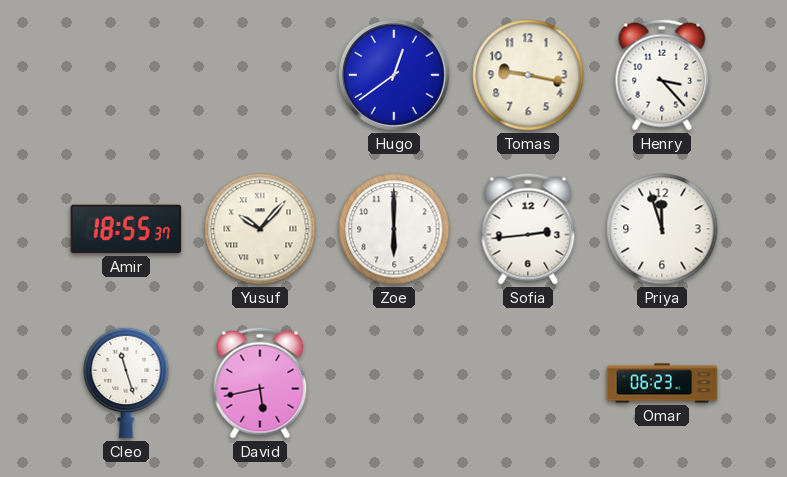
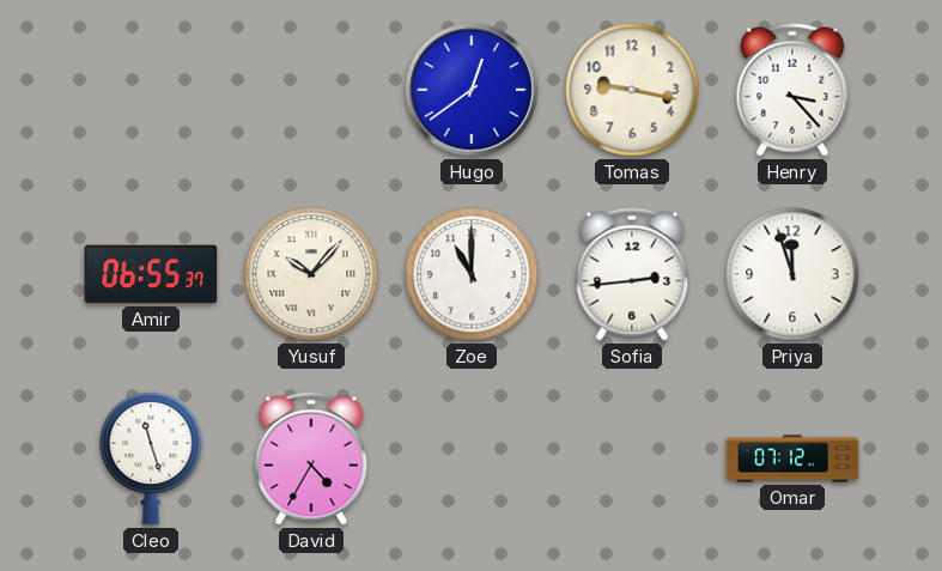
Amir: 18:55 -> 06:55 (151, 274)
Zoe: 6:00 -> 11:00 (472, 274)
David: 5:43 -> 4:35 (311, 458)
Omar: 06:23 -> 07:12 (792, 458)
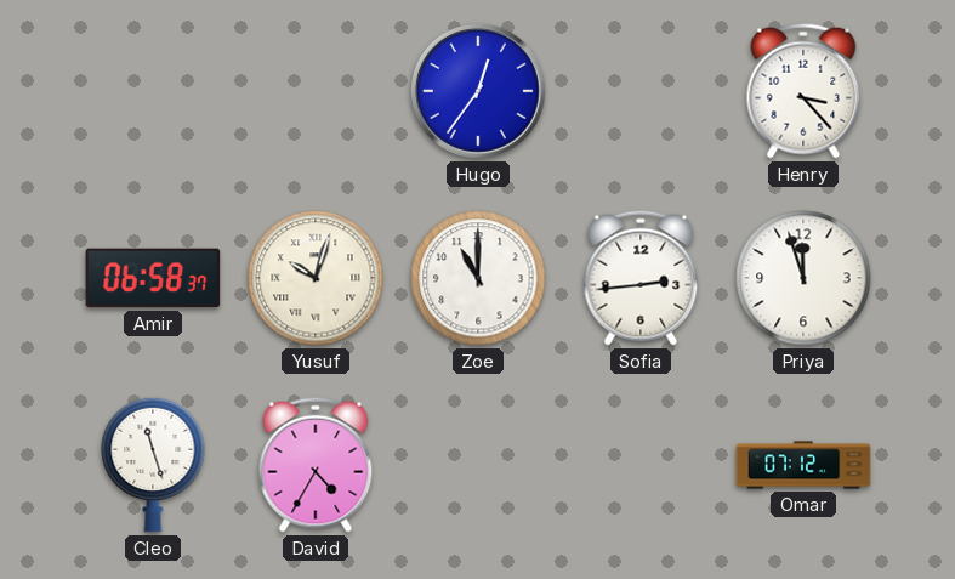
Hugo: 12:39 -> 12:36 (478, 91)
Tomas: 9:17 -> none (632, 90)
Amir: 06:55 -> 06:58 (153, 278)
Yusuf: 10:07 -> 10:03 (316, 278)
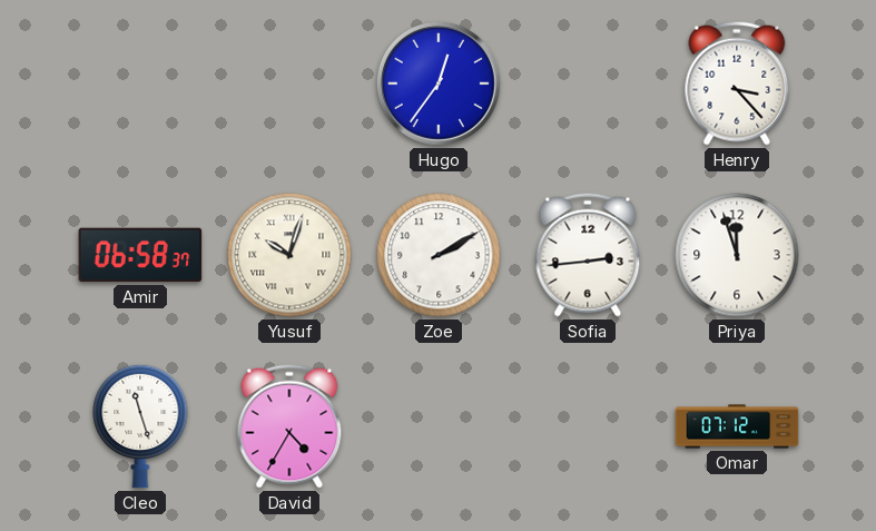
Zoe: 11:00 -> 2:10 (439, 255)
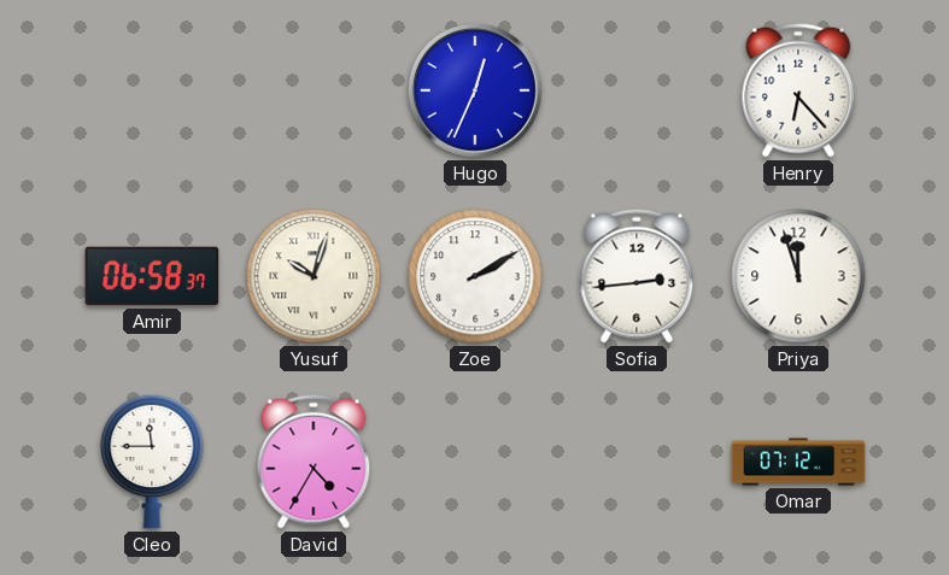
Hugo: 12:36 -> 12:34 (475, 90)
Henry: 3:23 -> 6:23 (798, 90)
Cleo: 11:27 -> 11:45 (152, 462)
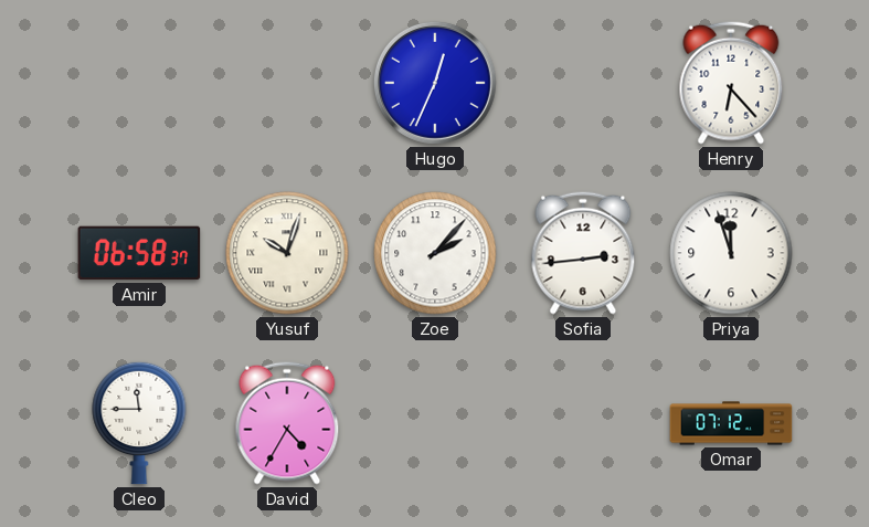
Zoe: 2:10 -> 2:07 (435, 253)
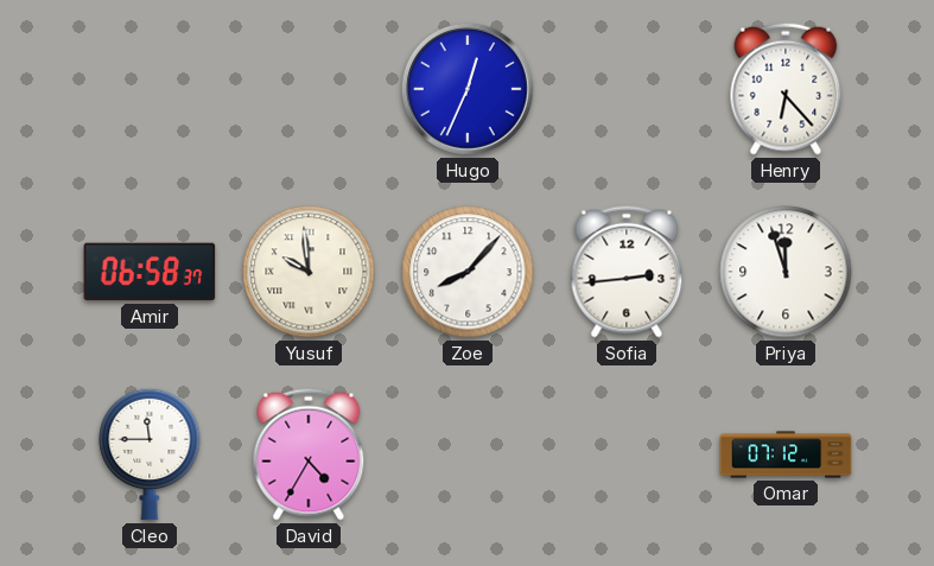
Yusuf: 10:03 -> 9:59 (309, 272)
Zoe: 2:07 -> 8:07 (468, 272)
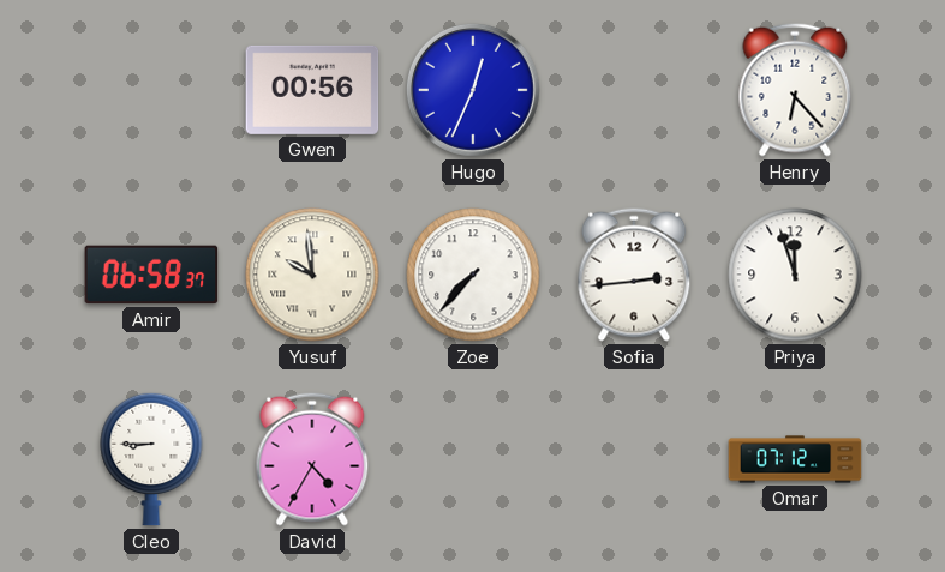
Gwen: none -> 00:56 (312, 90)
Zoe: 8:07 -> 7:37 (473, 275)
Cleo: 11:45 -> 8:45 (151, 459)
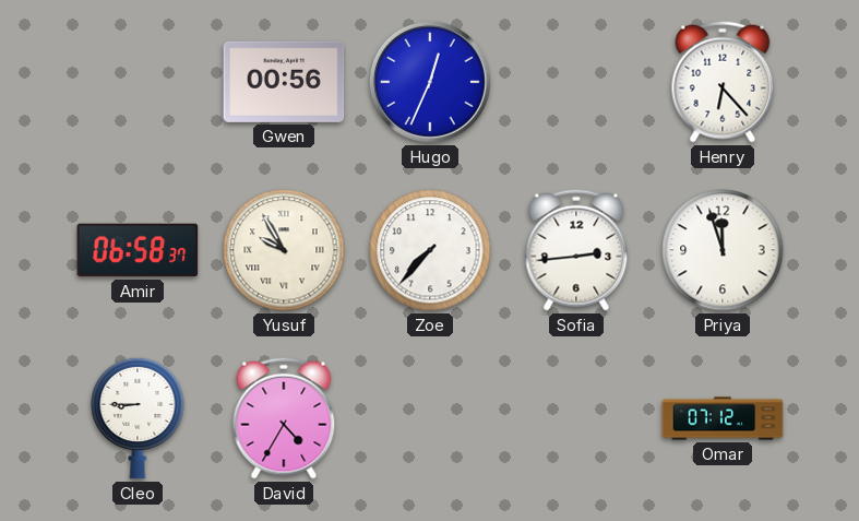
Yusuf: 9:59 -> 9:55 (284, 250)
